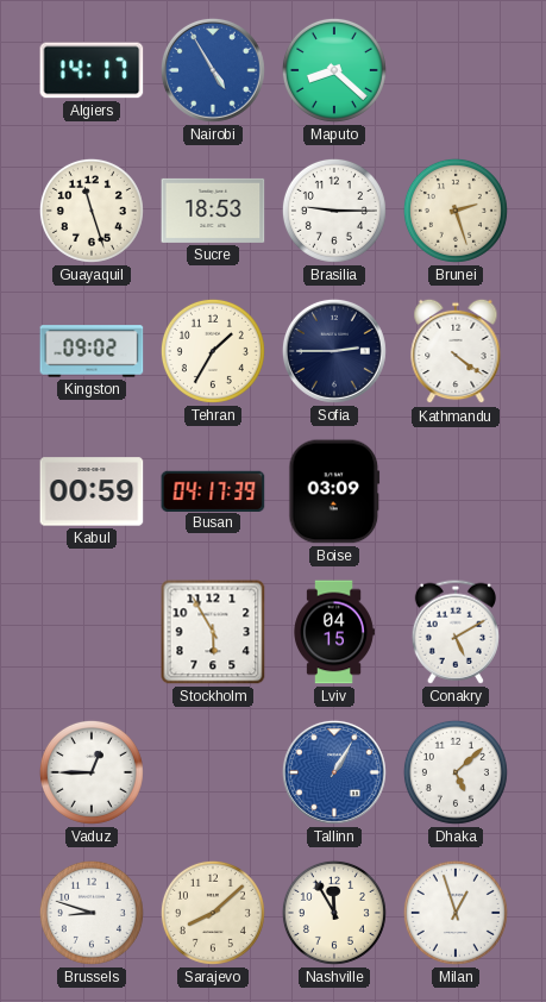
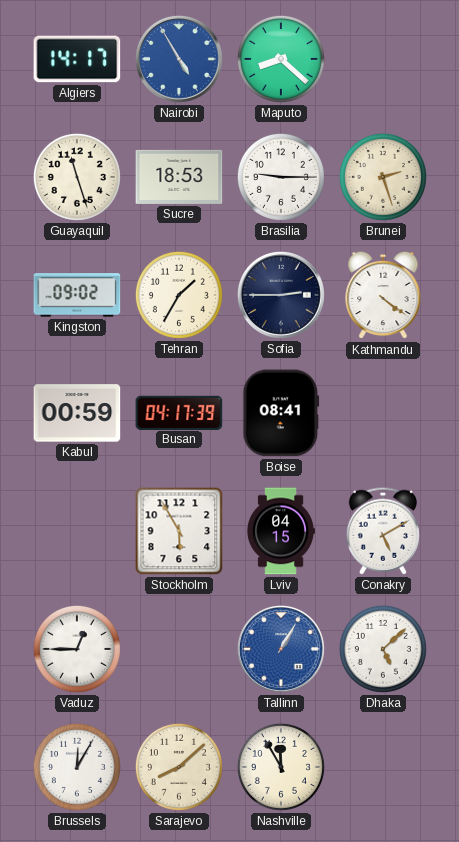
Boise: 03:09 -> 08:41 (281, 413)
Brussels: 8:48 -> 12:05 (77, 767)
Milan: 12:57 -> none (456, 913)
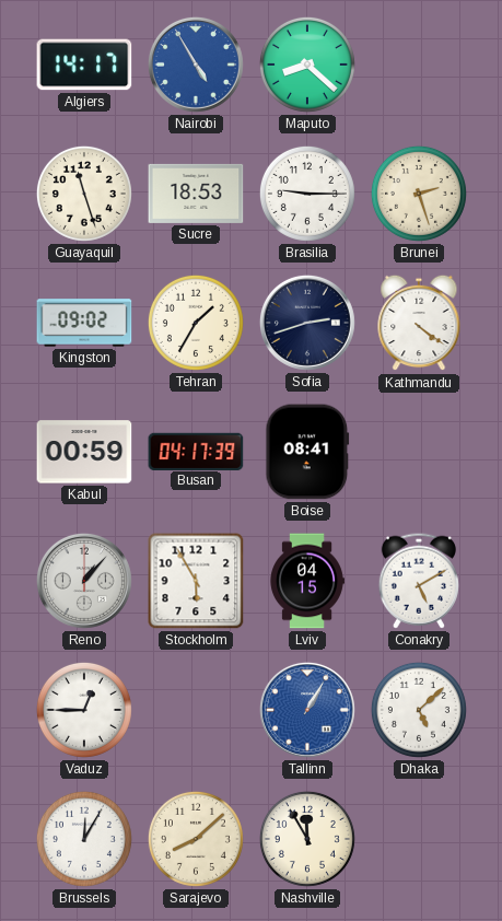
Sofia: 2:45 -> 2:42 (307, 323)
Reno: none -> 1:07 (84, 581)
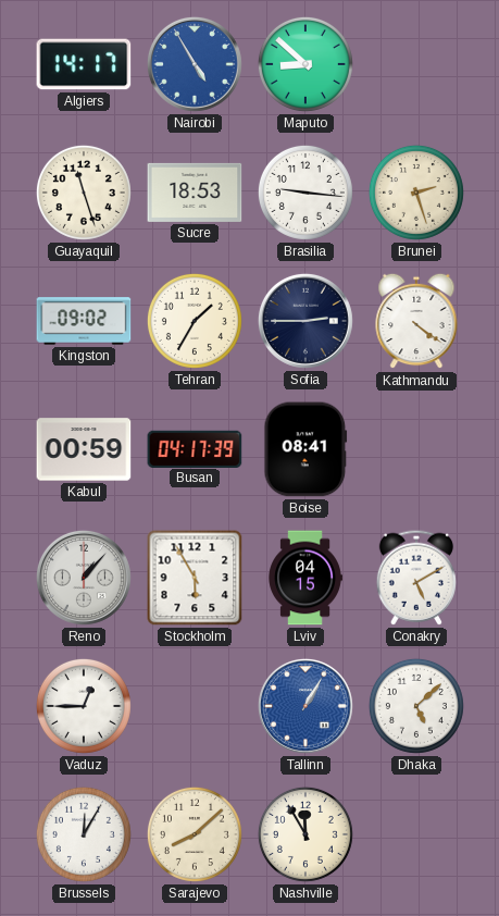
Maputo: 8:22 -> 8:52 (305, 64)
Brasilia: 9:15 -> 9:16 (305, 193)
Sofia: 2:42 -> 2:45 (305, 321)
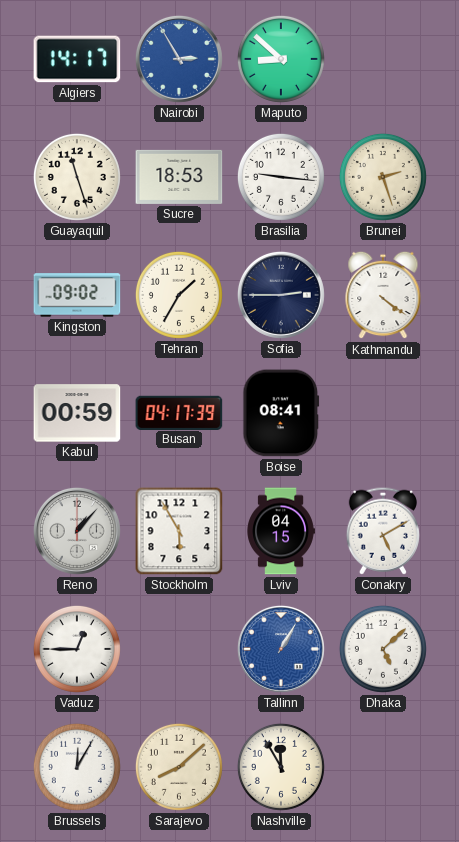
Nairobi: 4:55 -> 2:55 (179, 59)
